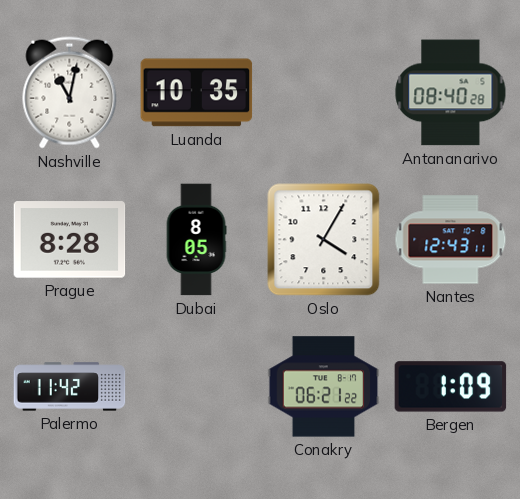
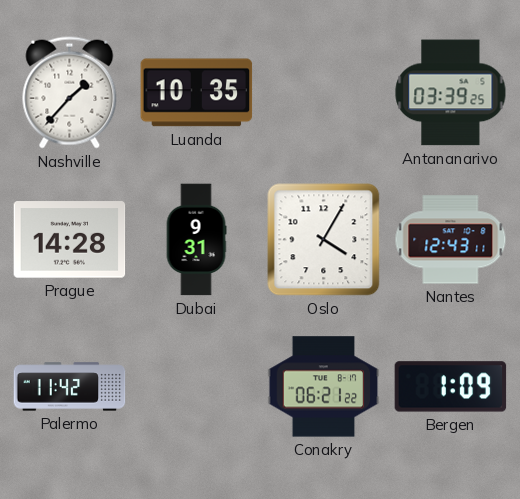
Nashville: 11:02 -> 1:37 (70, 93)
Antananarivo: 08:40 -> 03:39 (451, 93)
Prague: 8:28 -> 14:28 (70, 240)
Dubai: 8:05 -> 9:31 (196, 240)
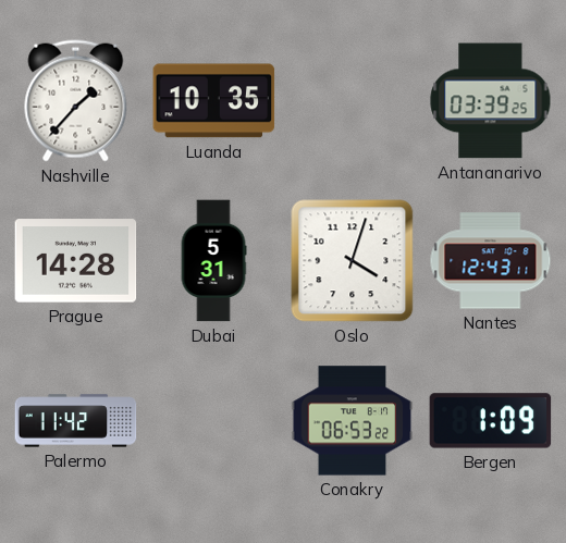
Dubai: 9:31 -> 5:31 (213, 261)
Oslo: 4:05 -> 4:03 (353, 261)
Conakry: 06:21 -> 06:53 (353, 421)
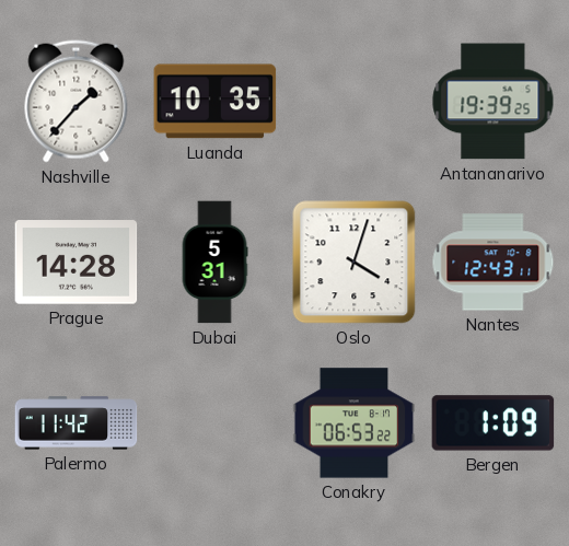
Antananarivo: 03:39 -> 19:39 (493, 102)
